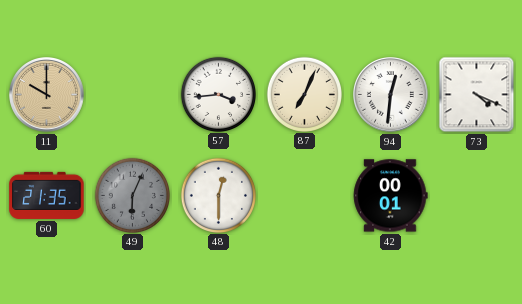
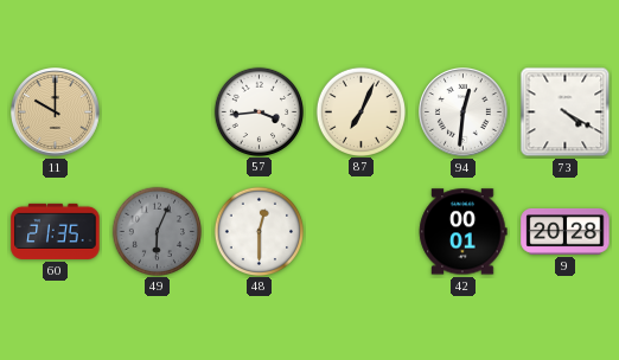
73: 4:19 -> 4:20 (566, 112)
9: none -> 20:28 (566, 232)
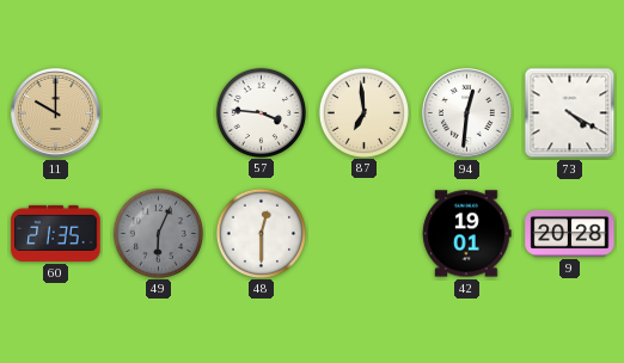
57: 3:44 -> 3:46 (261, 112)
87: 7:04 -> 6:59 (363, 112)
42: 00:01 -> 19:01 (467, 234)
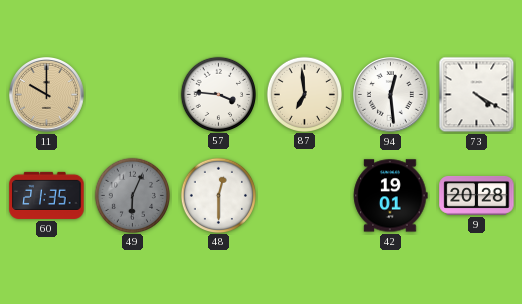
94: 12:31 -> 12:29 (391, 95)
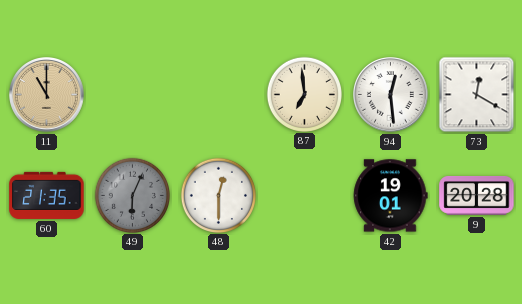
11: 10:00 -> 11:00 (47, 95)
57: 3:46 -> none (218, 94)
73: 4:20 -> 12:20 (477, 95)
